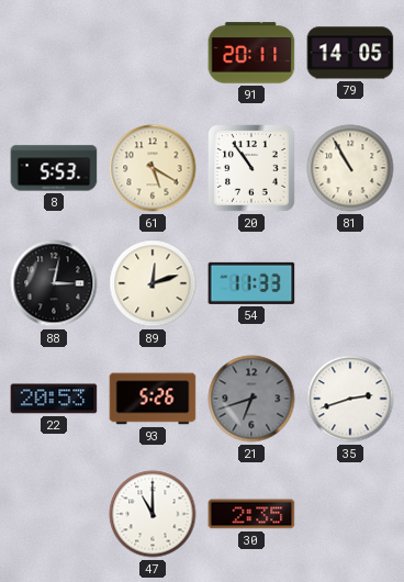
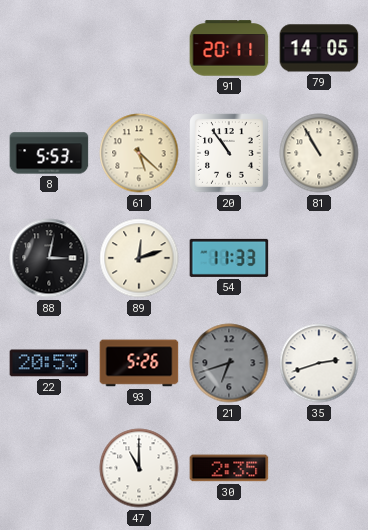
61: 5:20 -> 5:22 (139, 153)
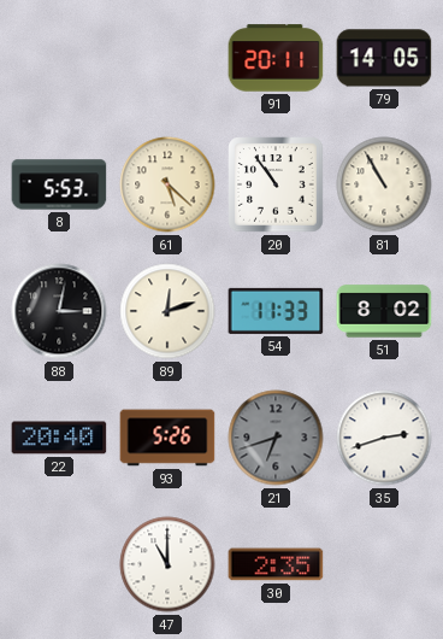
51: none -> 8:02 (384, 311)
22: 20:53 -> 20:40 (59, 438)
